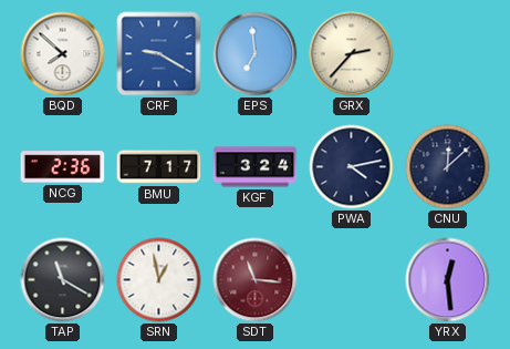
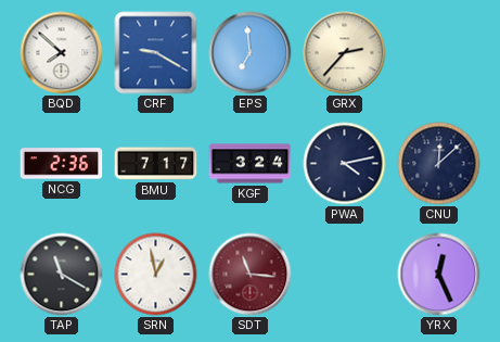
YRX: 12:29 -> 12:26 (439, 275)
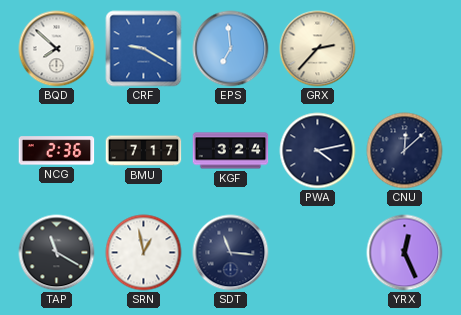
SDT dial: burgundy -> navy (231, 253)
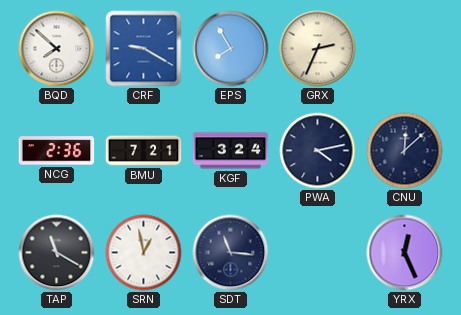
EPS: 6:59 -> 7:55 (231, 49)
GRX: 2:37 -> 2:34 (318, 49)
BMU: 7:17 -> 7:21 (144, 151)
